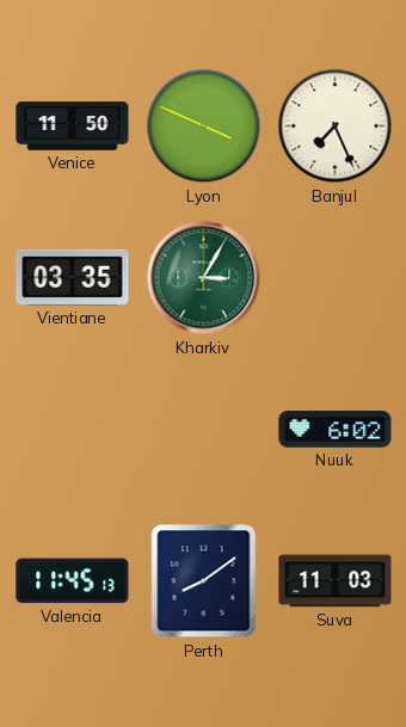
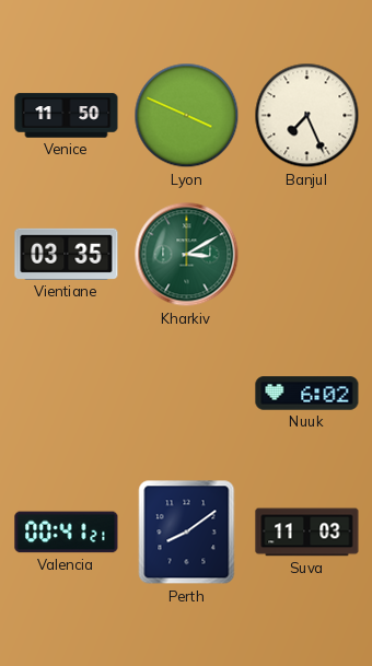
Kharkiv: 3:05 -> 3:10 (187, 255)
Valencia: 11:45 -> 00:41 (67, 533)
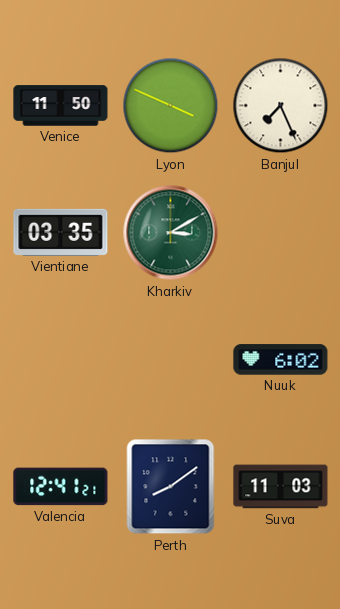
Valencia: 00:41 -> 12:41 (61, 487)
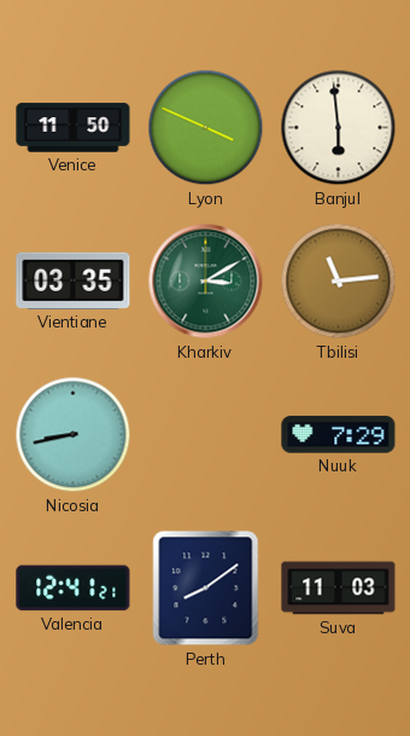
Banjul: 7:26 -> 5:59 (339, 128)
Tbilisi: none -> 11:14 (339, 282)
Nicosia: none -> 8:43 (74, 435)
Nuuk: 6:02 -> 7:29 (339, 435)
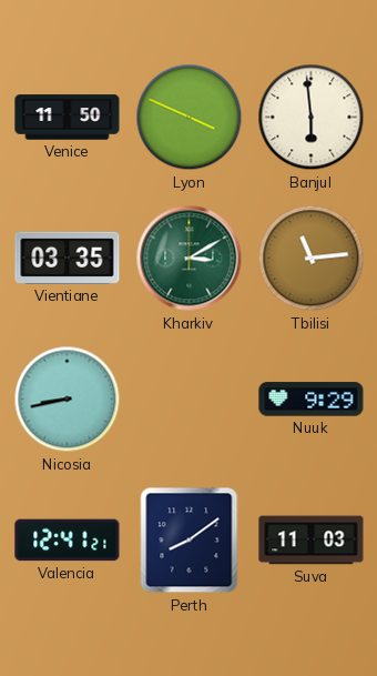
Nuuk: 7:29 -> 9:29 (312, 400)
